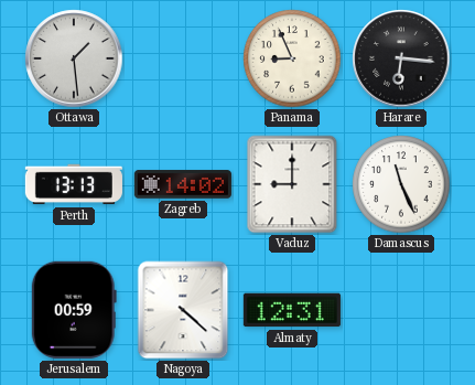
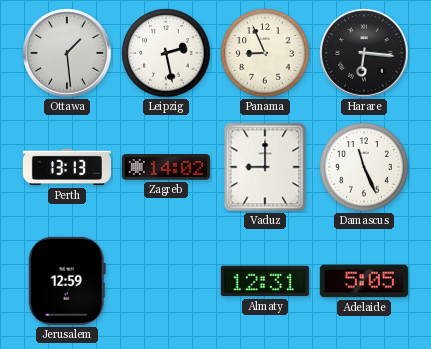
Leipzig: none -> 2:28 (166, 53)
Jerusalem: 00:59 -> 12:59 (67, 281)
Nagoya: 4:22 -> none (183, 310)
Adelaide: none -> 5:05 (364, 281)
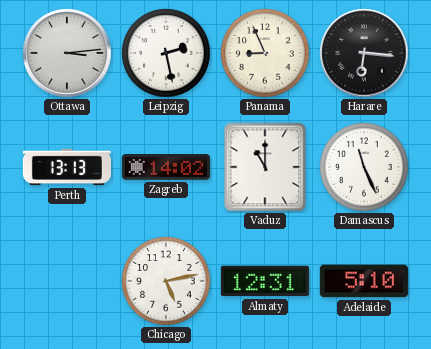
Ottawa: 1:29 -> 3:14 (67, 53)
Vaduz: 9:00 -> 11:00 (265, 167)
Jerusalem: 12:59 -> none (67, 281)
Chicago: none -> 5:13 (166, 281)
Adelaide: 5:05 -> 5:10 (364, 281)
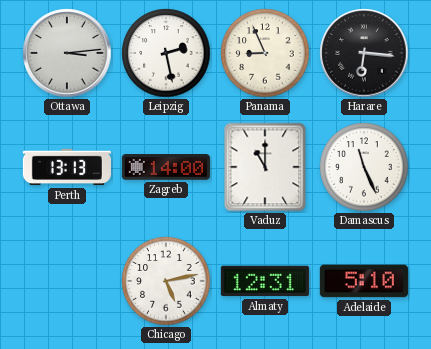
Zagreb: 14:02 -> 14:00 (166, 167)
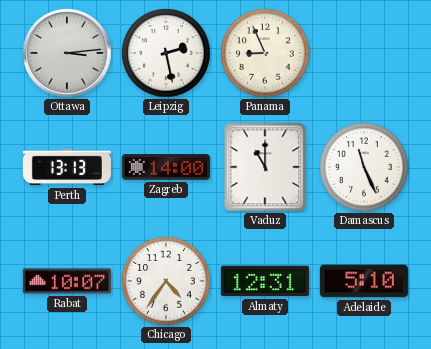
Harare: 6:16 -> none (364, 53)
Rabat: none -> 10:07 (67, 281)
Chicago: 5:13 -> 4:36 (166, 281)
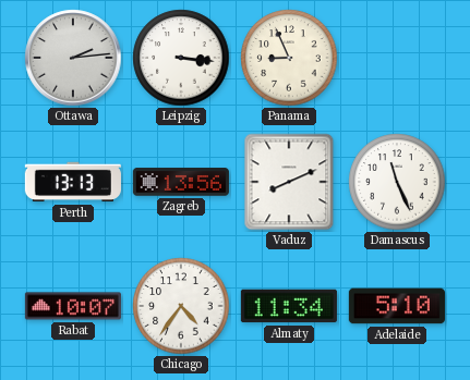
Ottawa: 3:14 -> 2:14 (73, 58)
Leipzig: 2:28 -> 3:16 (181, 58)
Zagreb: 14:00 -> 13:56 (181, 182)
Vaduz: 11:00 -> 8:11 (289, 182)
Almaty: 12:31 -> 11:34 (289, 306)
